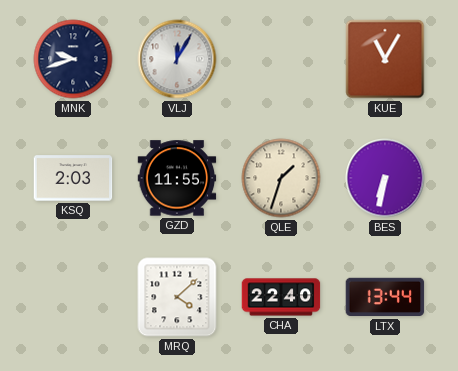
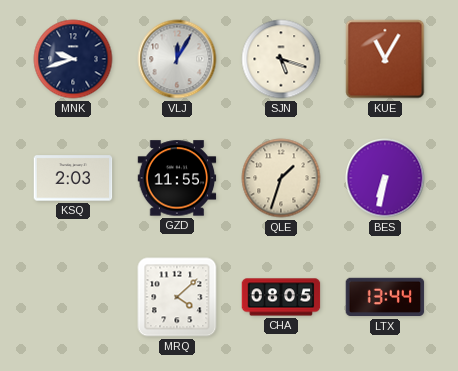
SJN: none -> 5:18 (281, 59)
CHA: 22:40 -> 08:05 (281, 297)
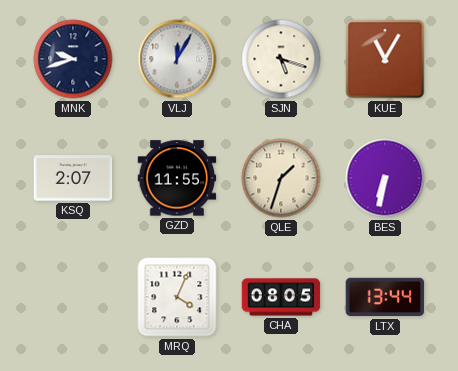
KSQ: 2:03 -> 2:07 (73, 178)
MRQ: 4:08 -> 4:04 (177, 297)
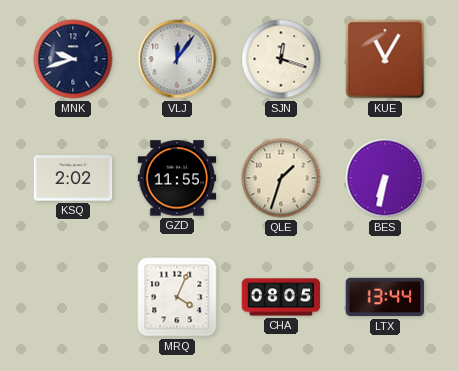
VLJ: 12:05 -> 12:06 (177, 59)
SJN: 5:18 -> 12:18 (281, 59)
KSQ: 2:07 -> 2:02 (73, 178)
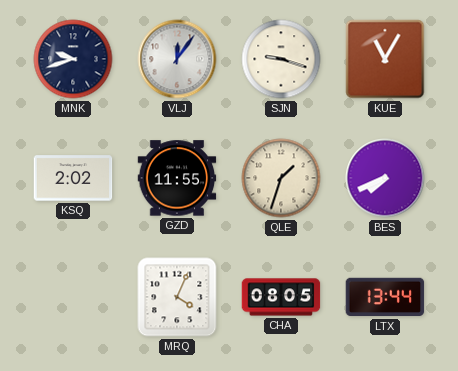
SJN: 12:18 -> 9:18 (281, 59)
BES: 6:32 -> 7:41 (385, 178)
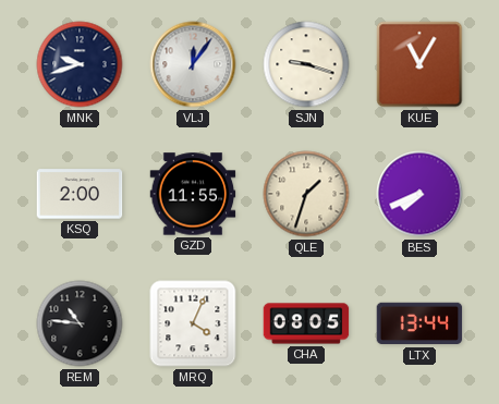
KSQ: 2:02 -> 2:00 (80, 194)
REM: none -> 10:46 (80, 323)
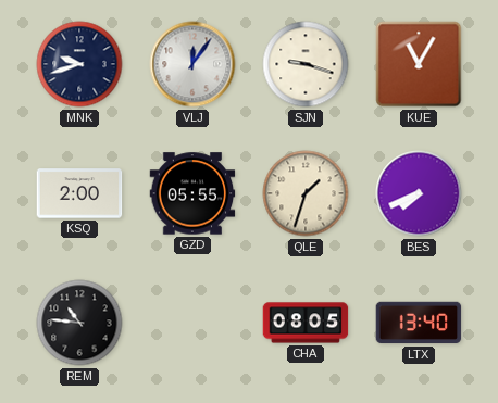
GZD: 11:55 -> 05:55 (192, 193)
MRQ: 4:04 -> none (193, 323)
LTX: 13:44 -> 13:40 (419, 323)
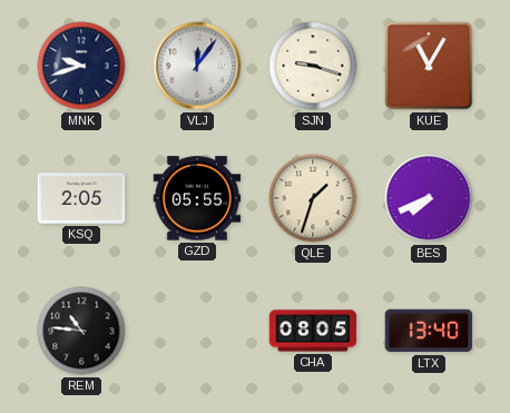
KSQ: 2:00 -> 2:05 (81, 198)
